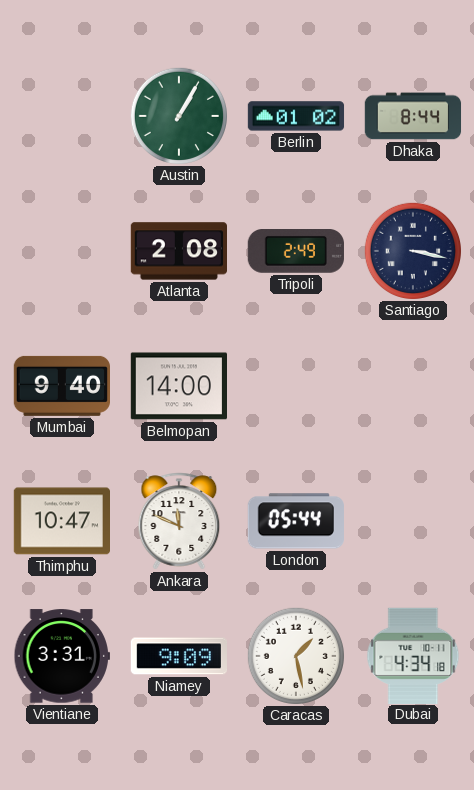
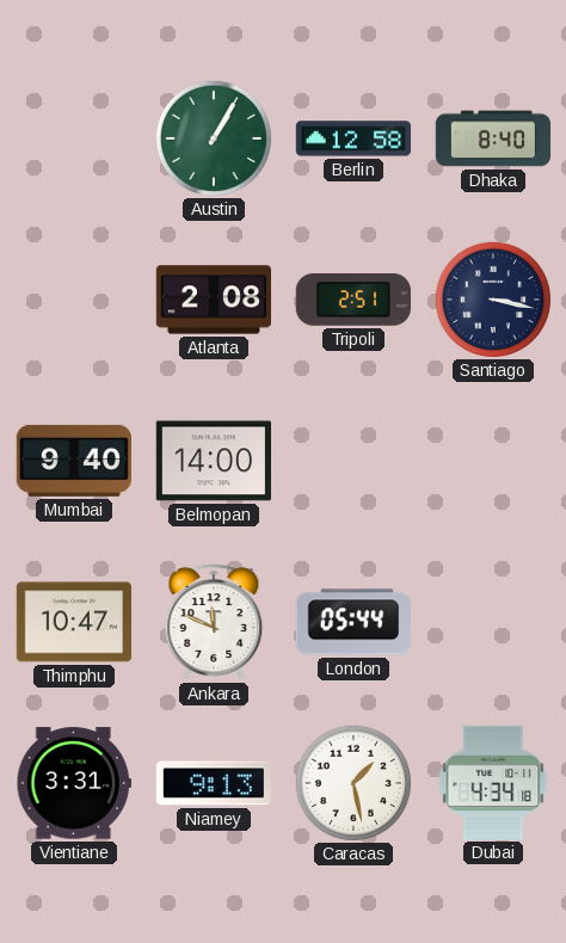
Berlin: 01:02 -> 12:58 (353, 138)
Dhaka: 8:44 -> 8:40 (493, 138)
Tripoli: 2:49 -> 2:51 (353, 301)
Niamey: 9:09 -> 9:13 (213, 783)
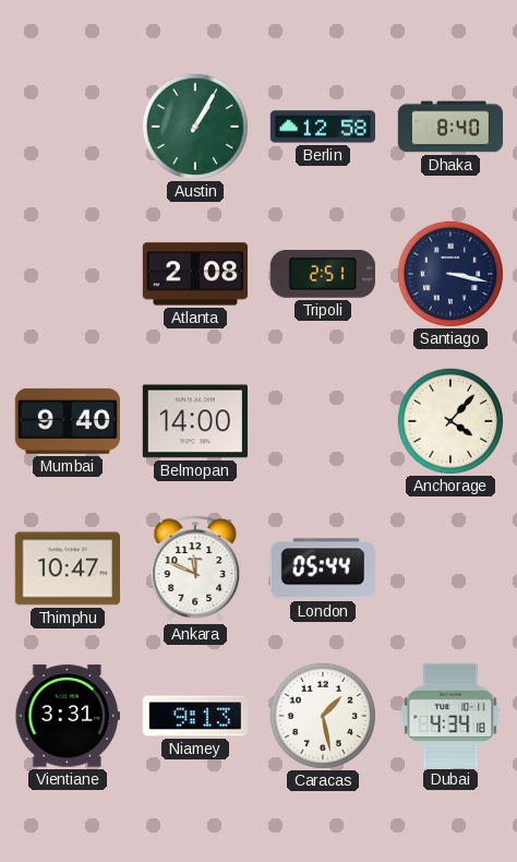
Anchorage: none -> 4:07 (449, 420)
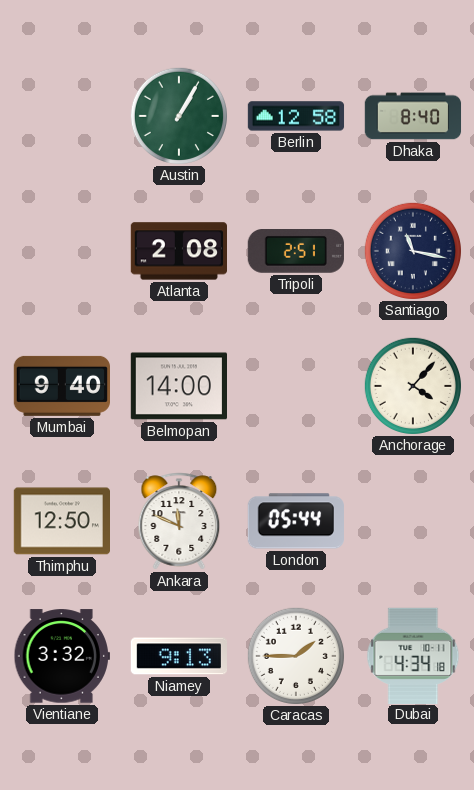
Santiago: 3:17 -> 11:17 (412, 250)
Thimphu: 10:47 -> 12:50 (61, 521)
Vientiane: 3:31 -> 3:32 (61, 656)
Caracas: 1:28 -> 1:45 (295, 655)
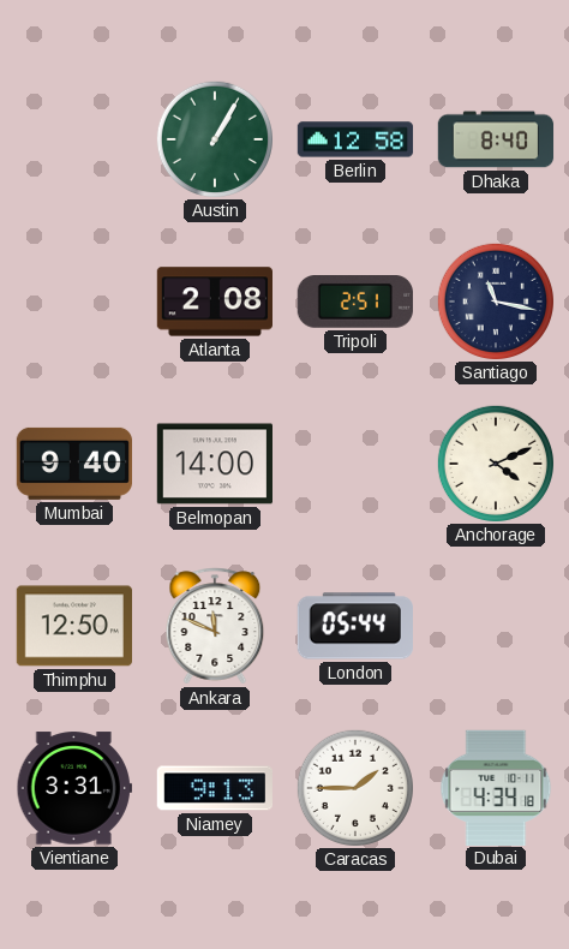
Anchorage: 4:07 -> 4:11 (495, 462)
Vientiane: 3:32 -> 3:31 (73, 788)
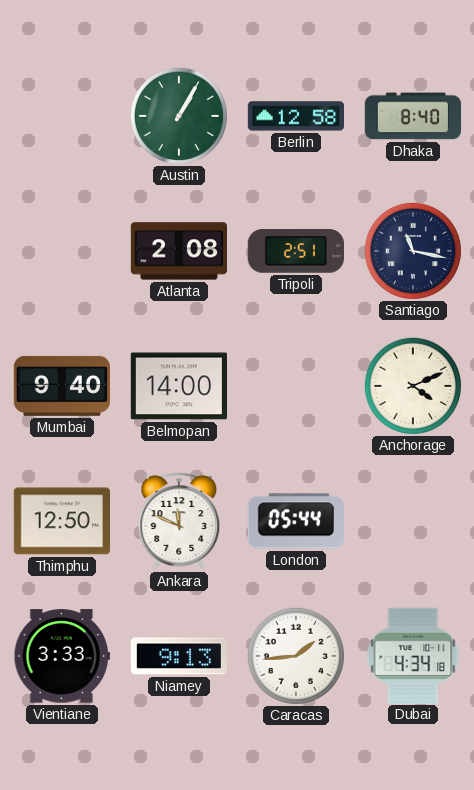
Vientiane: 3:31 -> 3:33 (61, 656)
Caracas: 1:45 -> 1:44 (295, 655)
